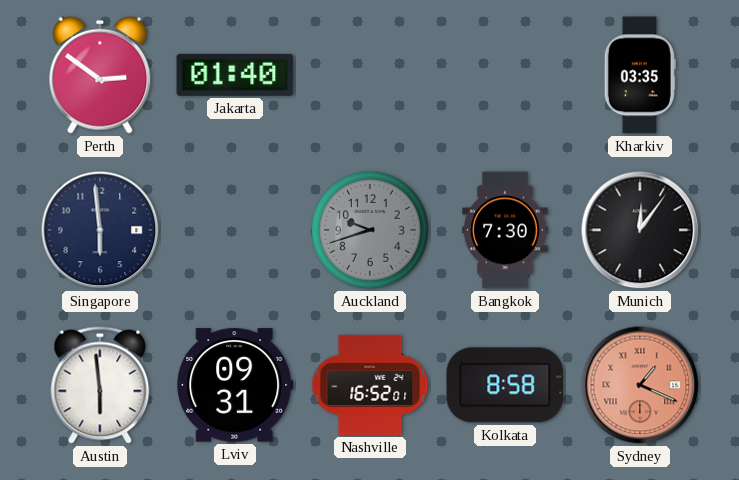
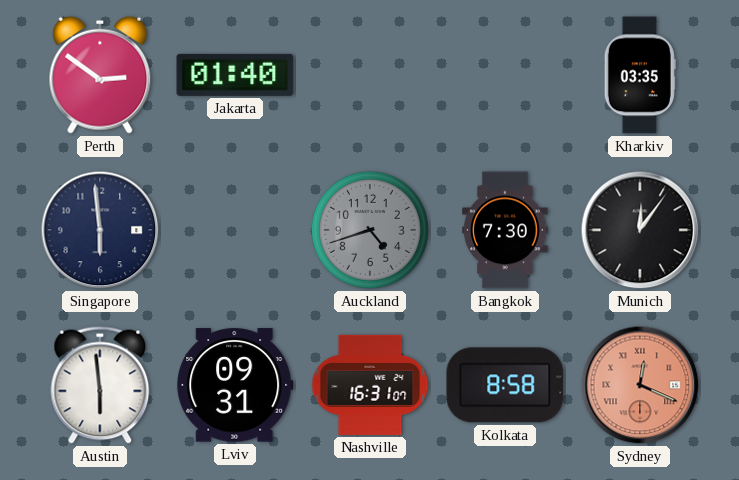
Auckland: 9:42 -> 4:42 (370, 230)
Nashville: 16:52 -> 16:31 (370, 385)
Sydney: 1:19 -> 12:19 (640, 385)
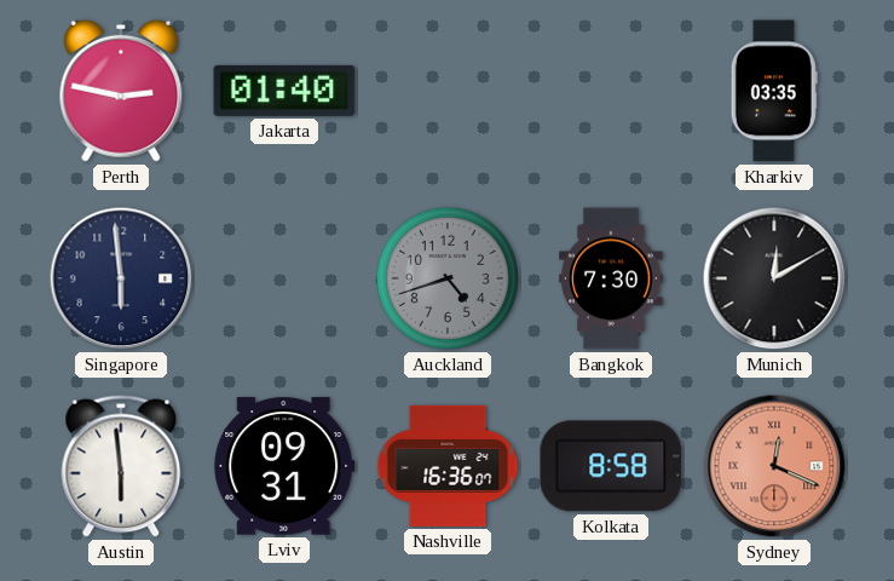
Perth: 2:51 -> 2:47 (121, 91)
Munich: 12:06 -> 12:10 (774, 278)
Nashville: 16:31 -> 16:36 (448, 466)
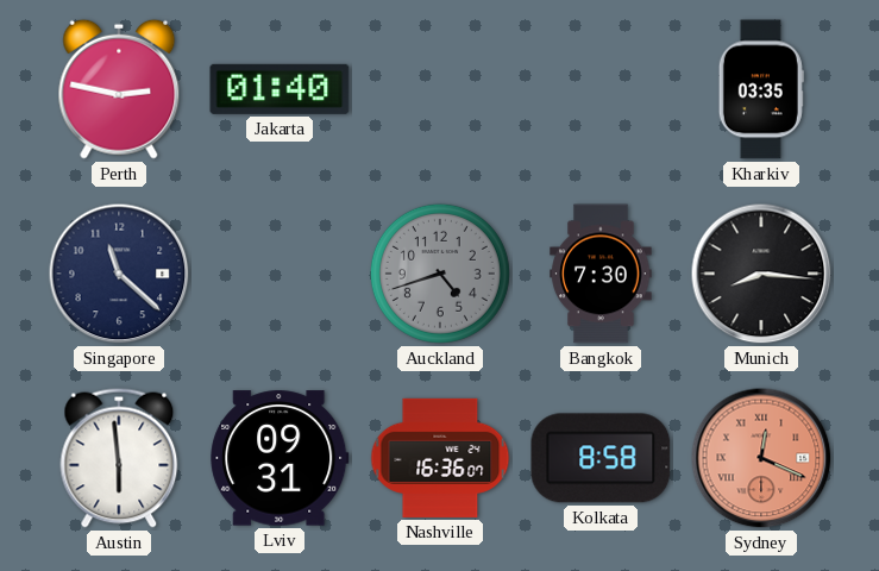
Singapore: 5:59 -> 11:22 (119, 274)
Munich: 12:10 -> 8:16 (761, 274)
